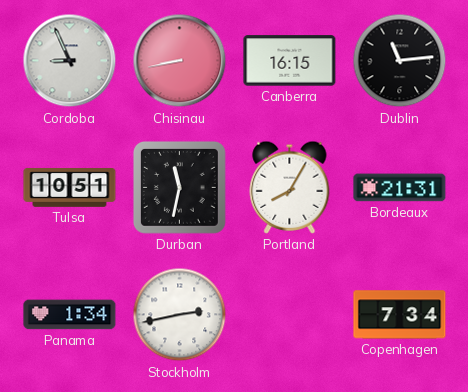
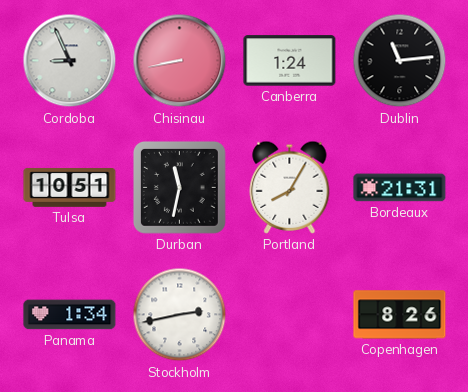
Canberra: 16:15 -> 1:24 (290, 61)
Copenhagen: 7:34 -> 8:26 (400, 315)
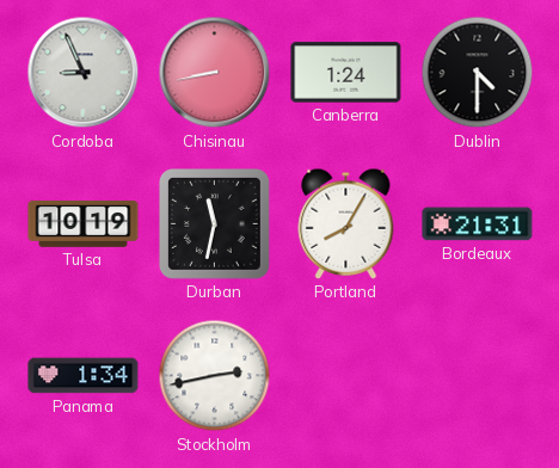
Dublin: 11:14 -> 4:30 (478, 73)
Tulsa: 10:51 -> 10:19 (84, 224)
Copenhagen: 8:26 -> none (400, 315)
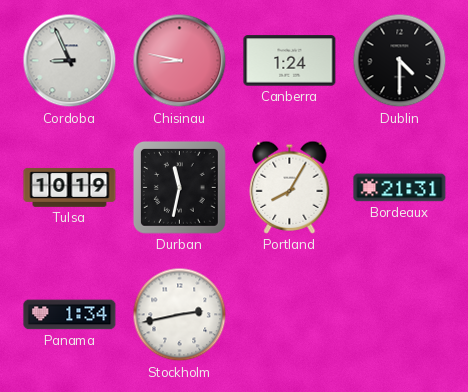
Chisinau: 8:43 -> 8:47 (180, 61)
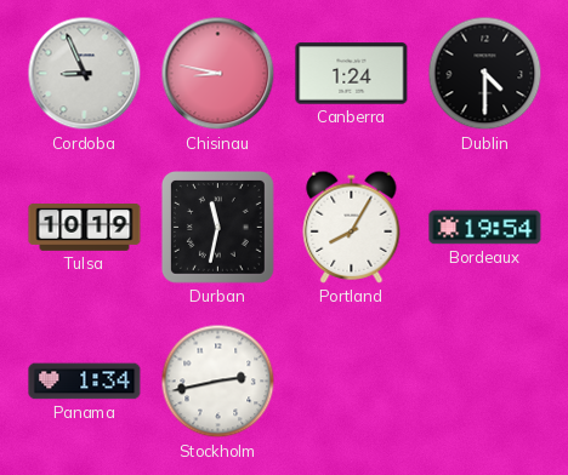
Bordeaux: 21:31 -> 19:54 (485, 228)
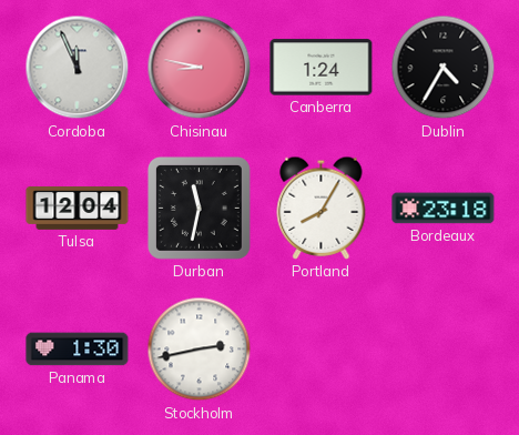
Cordoba: 8:56 -> 11:56 (78, 68)
Dublin: 4:30 -> 4:35 (444, 68)
Tulsa: 10:19 -> 12:04 (78, 209)
Bordeaux: 19:54 -> 23:18 (444, 209)
Panama: 1:34 -> 1:30 (78, 350)
